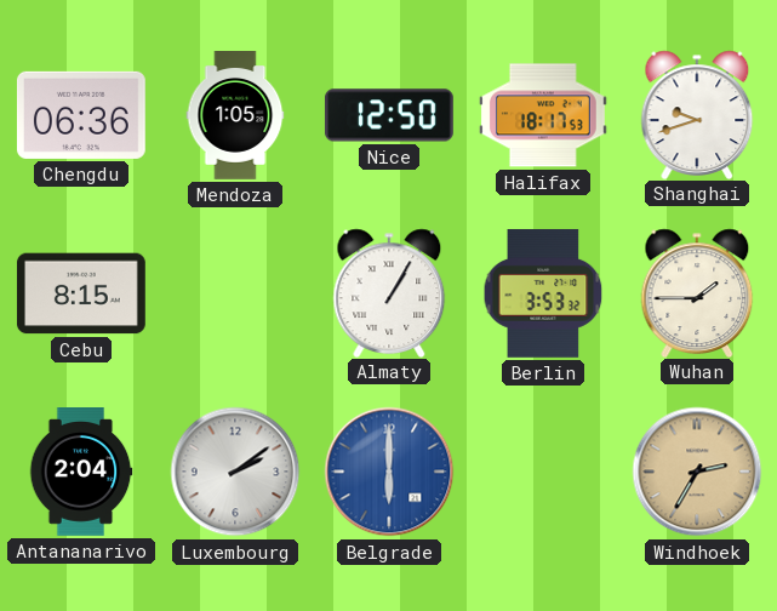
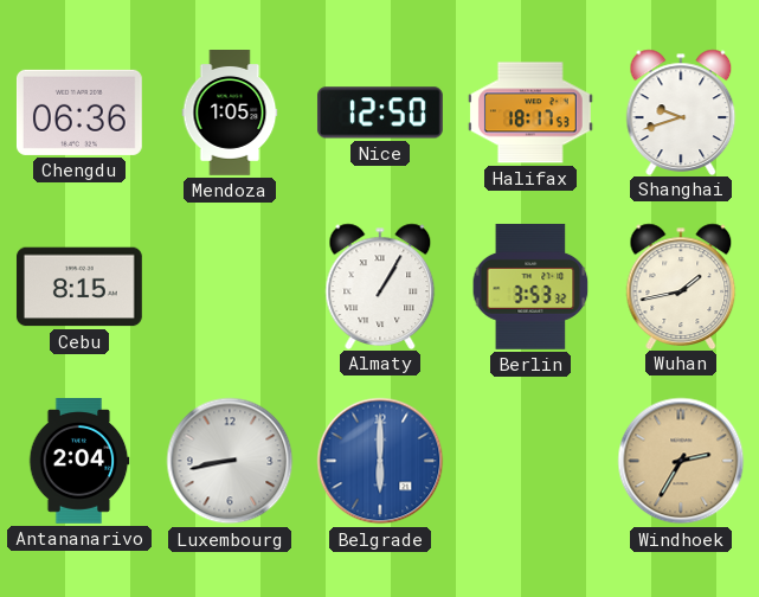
Wuhan: 1:45 -> 1:43 (681, 285)
Luxembourg: 2:09 -> 8:43 (230, 461)
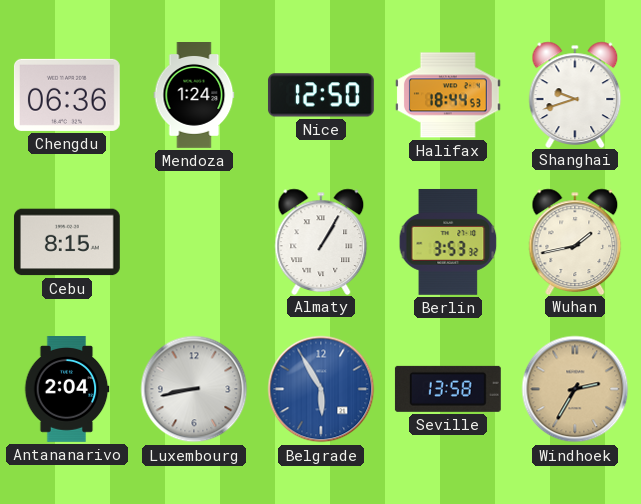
Mendoza: 1:05 -> 1:24 (194, 96)
Halifax: 18:17 -> 18:44 (448, 95)
Belgrade: 6:00 -> 5:55 (321, 389)
Seville: none -> 13:58 (448, 389)
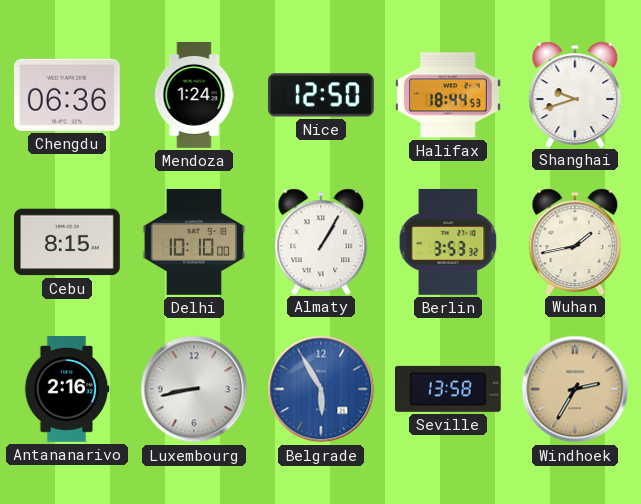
Delhi: none -> 10:10 (194, 242)
Antananarivo: 2:04 -> 2:16 (67, 390)
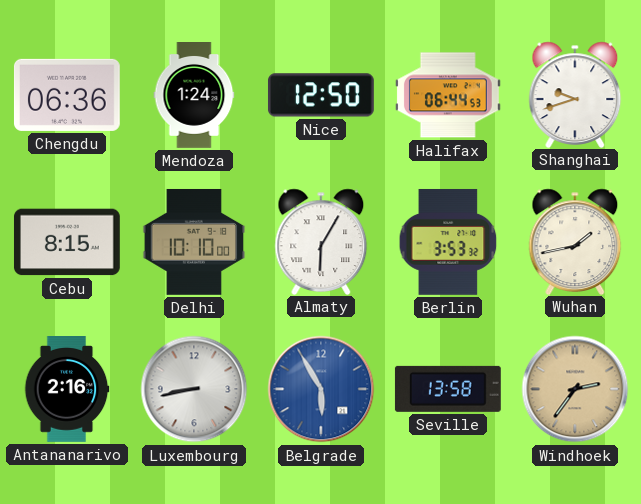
Halifax: 18:44 -> 06:44 (448, 95)
Almaty: 1:05 -> 6:05 (321, 241)
Windhoek: 2:35 -> 2:36 (575, 389)
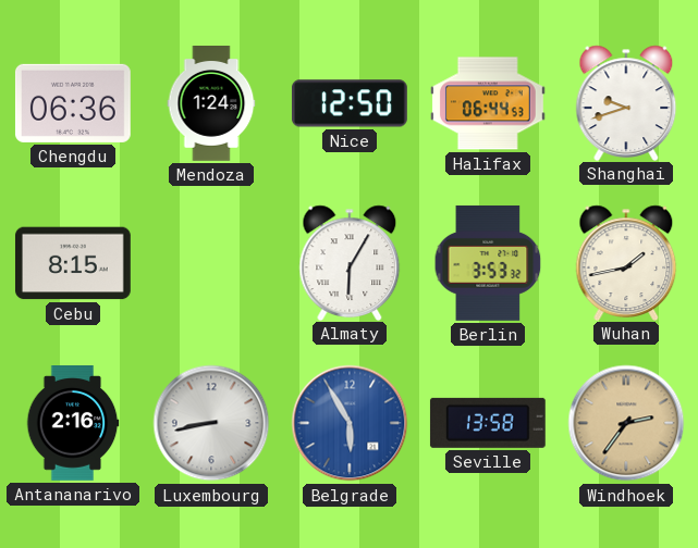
Delhi: 10:10 -> none (194, 242)
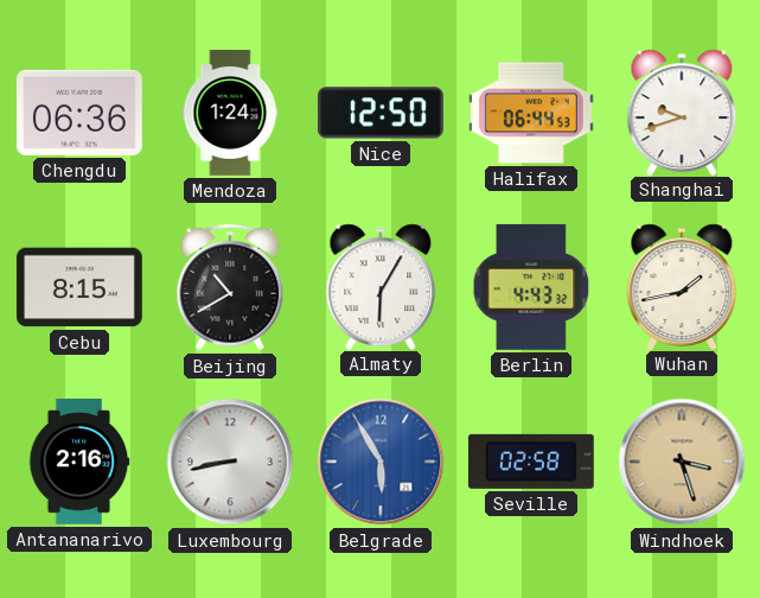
Beijing: none -> 10:40 (230, 287)
Berlin: 3:53 -> 4:43 (531, 287)
Seville: 13:58 -> 02:58 (531, 462)
Windhoek: 2:36 -> 3:27 (682, 462)
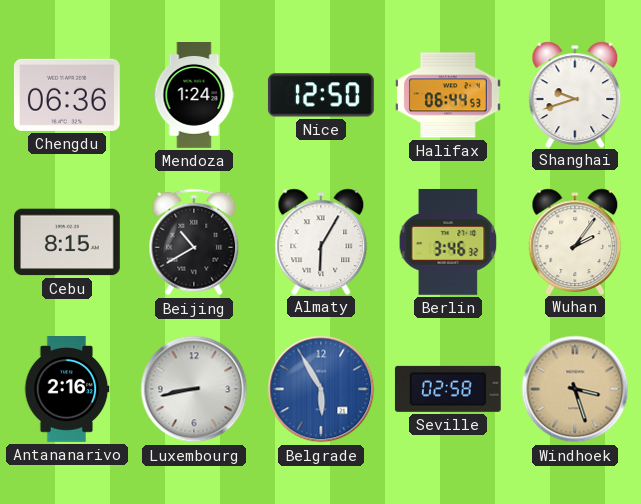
Berlin: 4:43 -> 3:46 (448, 242)
Wuhan: 1:43 -> 2:06 (575, 241)
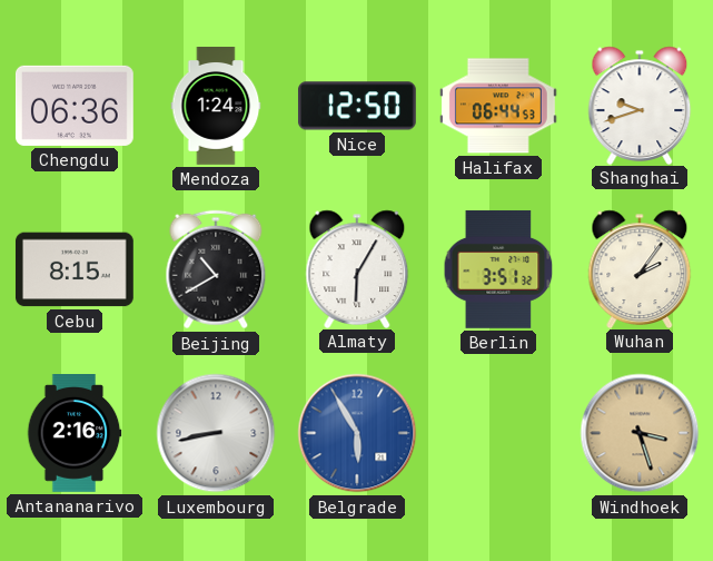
Berlin: 3:46 -> 3:51 (498, 269)
Seville: 02:58 -> none (448, 389)
